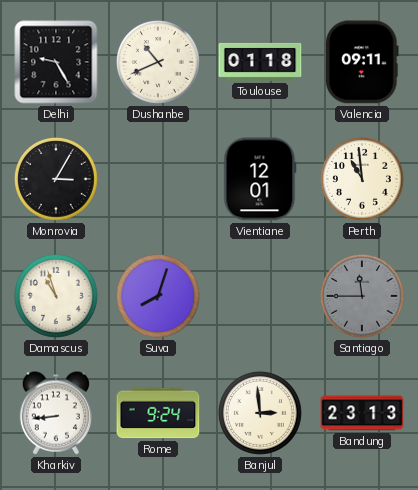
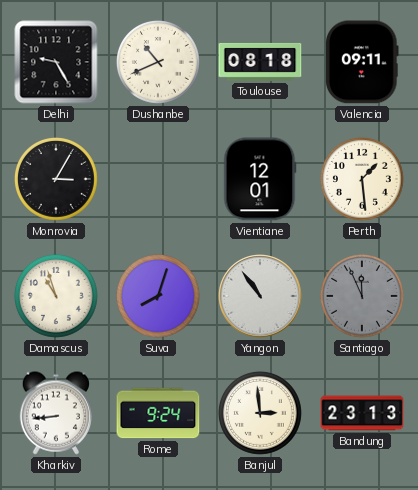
Toulouse: 01:18 -> 08:18 (260, 62)
Perth: 10:59 -> 1:29 (362, 179)
Yangon: none -> 10:54 (260, 296)
Santiago: 11:45 -> 11:56 (362, 296)
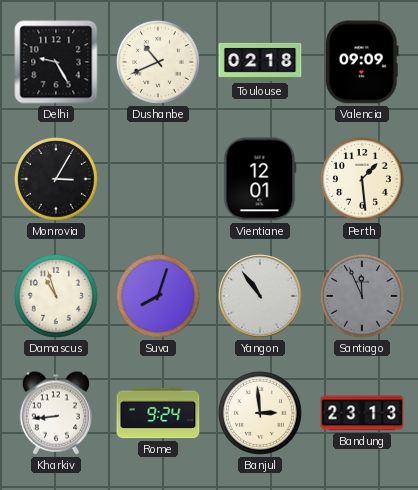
Toulouse: 08:18 -> 02:18 (260, 62)
Valencia: 09:11 -> 09:09 (363, 62)
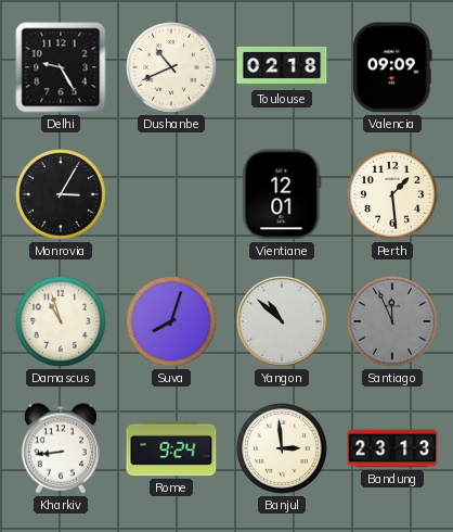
Yangon: 10:54 -> 10:52 (282, 321)
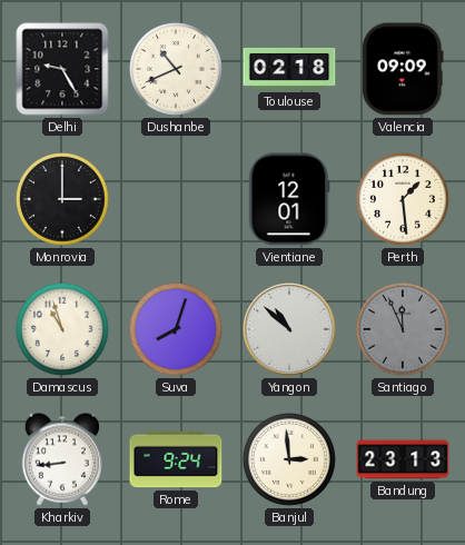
Monrovia: 3:05 -> 3:00 (62, 199)
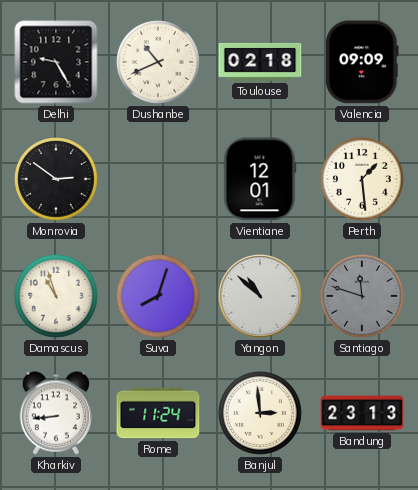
Monrovia: 3:00 -> 2:51 (56, 179)
Santiago: 11:56 -> 11:48 (362, 296)
Rome: 9:24 -> 11:24 (158, 413)
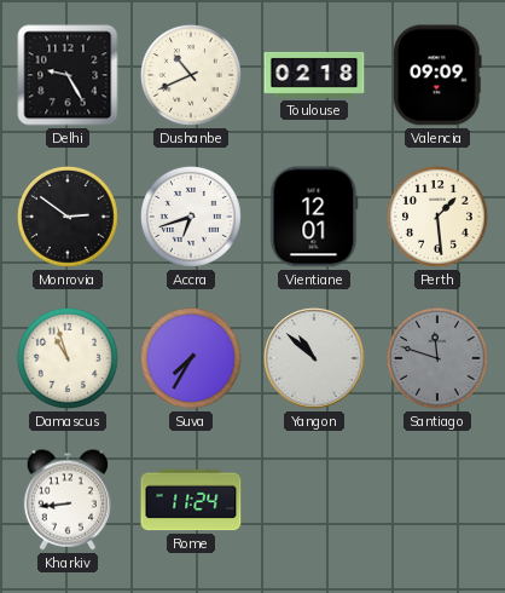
Accra: none -> 6:42 (191, 217)
Suva: 8:03 -> 7:35 (191, 358)
Banjul: 2:59 -> none (260, 413)
Bandung: 23:13 -> none (362, 413)
